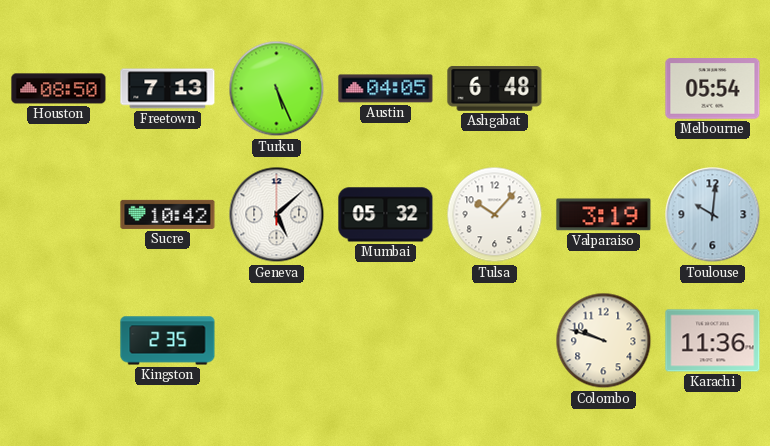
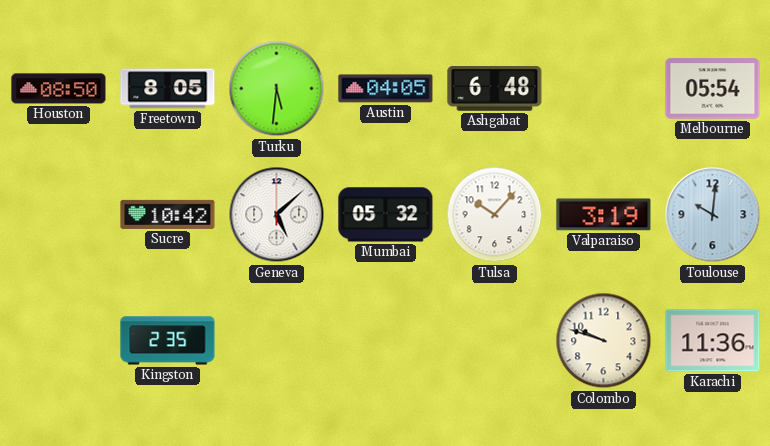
Freetown: 7:13 -> 8:05 (168, 89)
Turku: 5:26 -> 5:31 (277, 89)
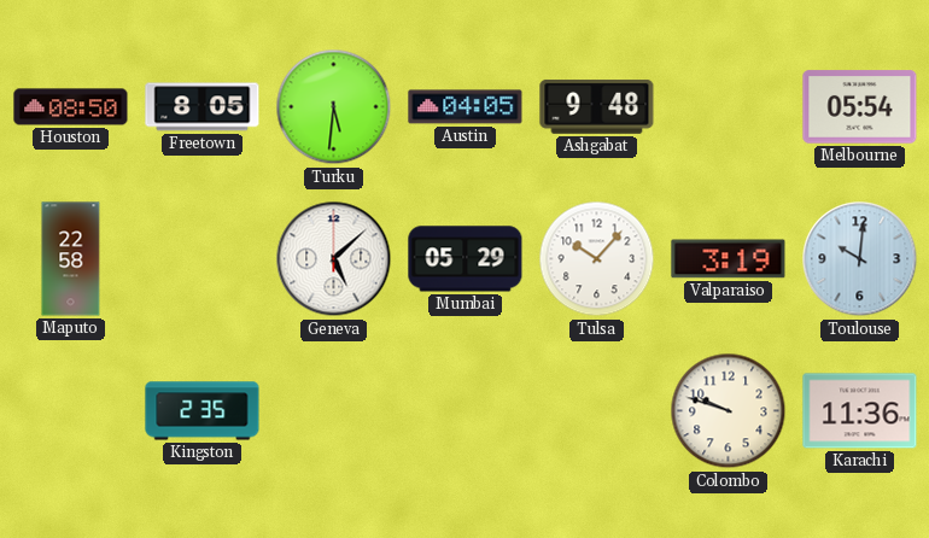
Ashgabat: 6:48 -> 9:48 (597, 107)
Maputo: none -> 22:58 (71, 259)
Sucre: 10:42 -> none (168, 214)
Mumbai: 05:32 -> 05:29 (466, 259)
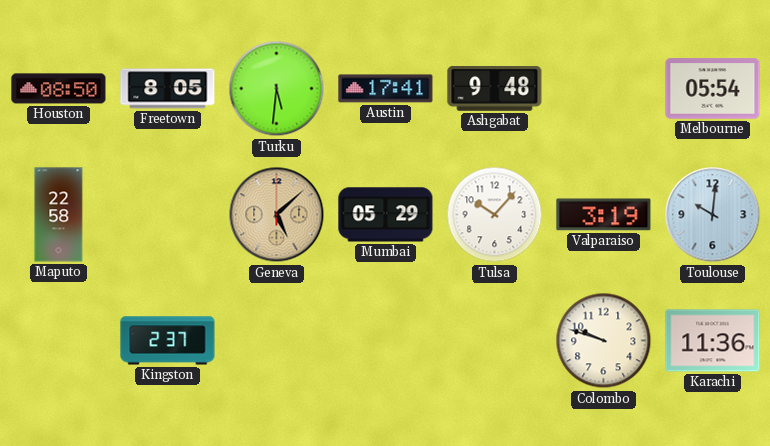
Austin: 04:05 -> 17:41 (386, 89)
Geneva dial: white -> champagne (277, 215)
Kingston: 2:35 -> 2:37 (168, 341)
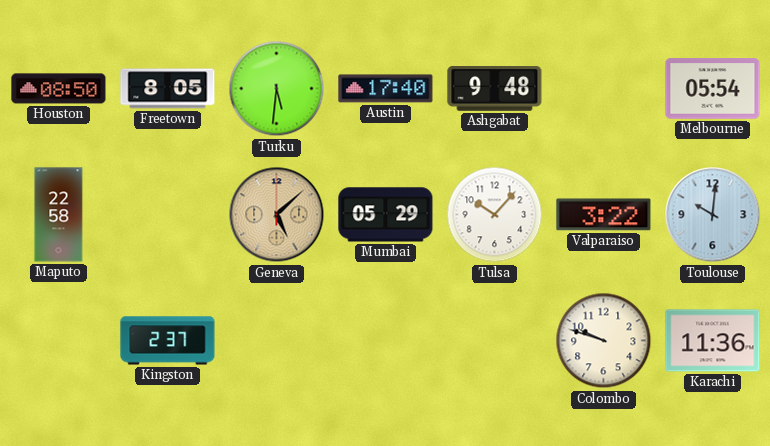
Austin: 17:41 -> 17:40 (386, 89)
Valparaiso: 3:19 -> 3:22 (604, 215)
